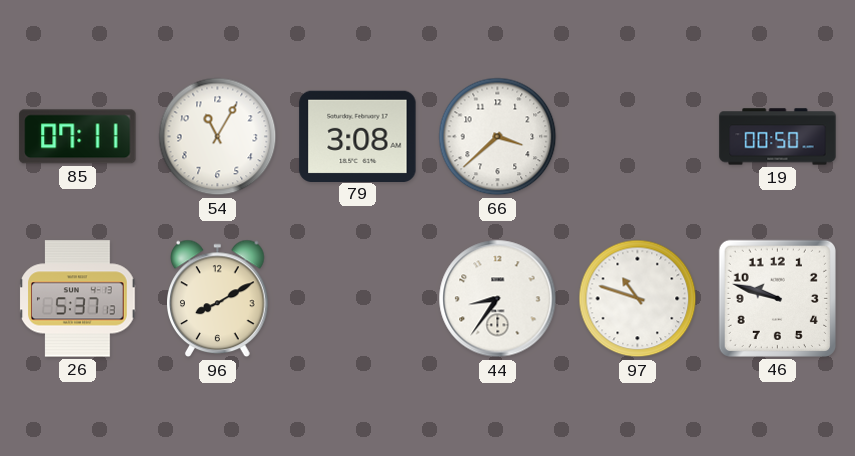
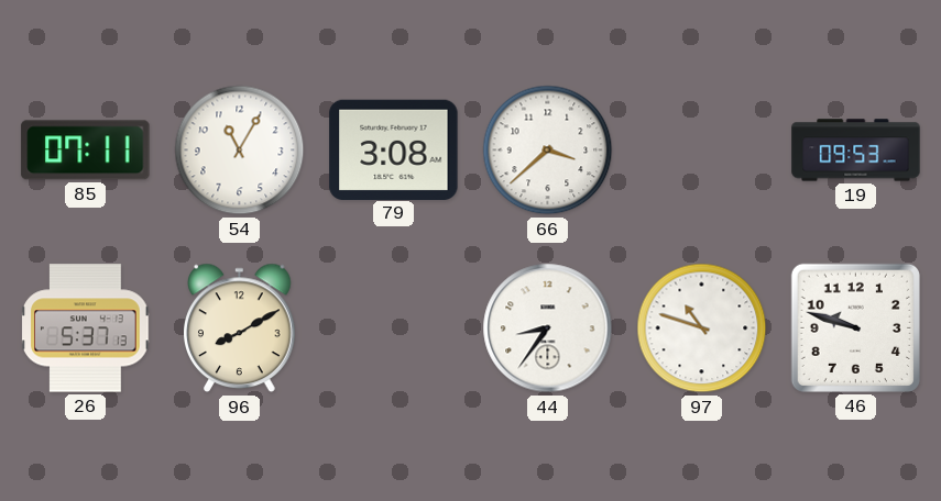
19: 00:50 -> 09:53 (856, 151)
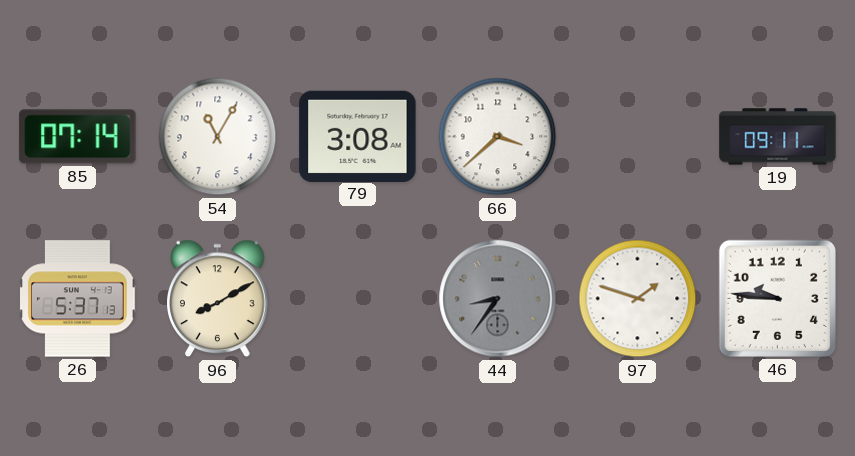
85: 07:11 -> 07:14 (78, 137)
19: 09:53 -> 09:11 (778, 137)
44 dial: white -> grey (498, 299)
97: 10:48 -> 1:48 (638, 299)
46: 9:48 -> 9:46 (777, 298)
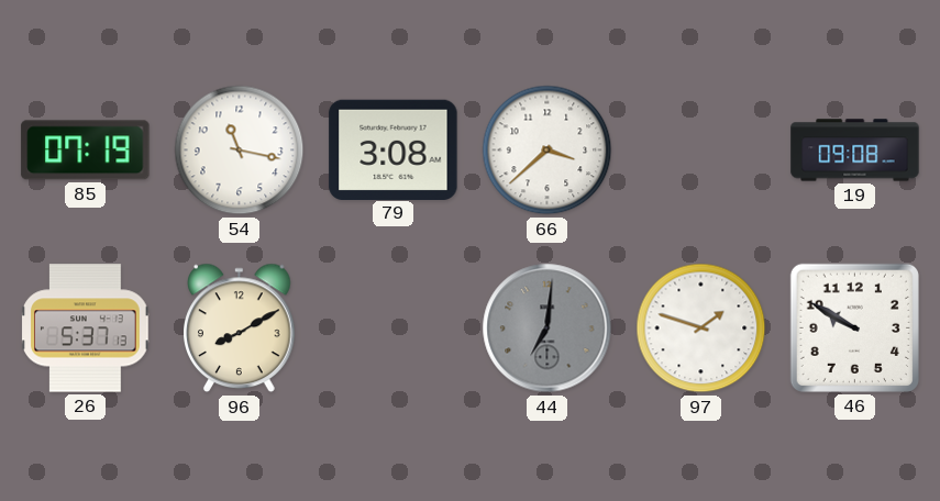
85: 07:14 -> 07:19 (86, 151)
54: 11:05 -> 11:17 (240, 151)
19: 09:11 -> 09:08 (855, 151)
44: 8:36 -> 7:01 (548, 329)
46: 9:46 -> 9:50 (854, 327)
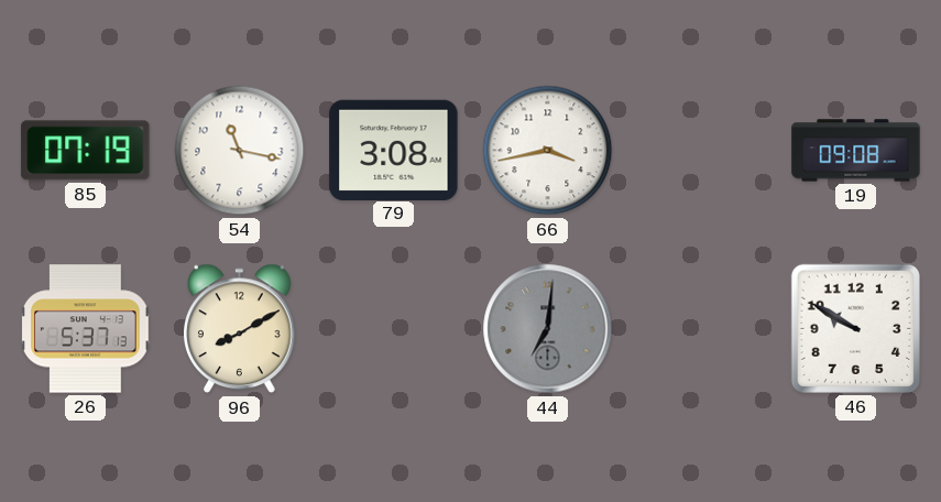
66: 3:38 -> 3:43 (548, 151)
97: 1:48 -> none (701, 329)
